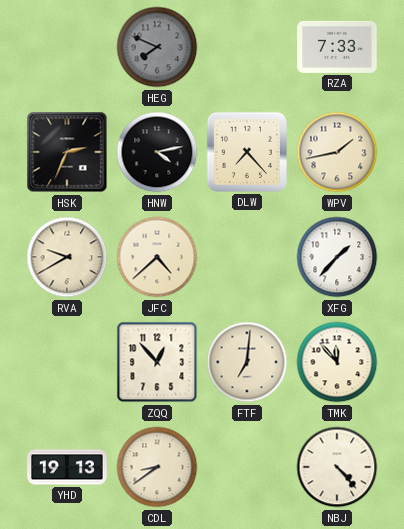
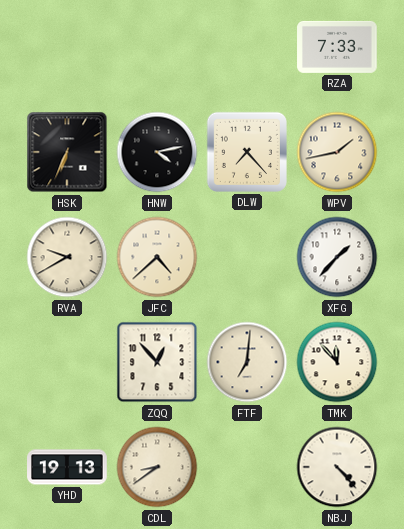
HEG: 7:49 -> none (157, 47)
HSK: 2:34 -> 6:34 (67, 152)
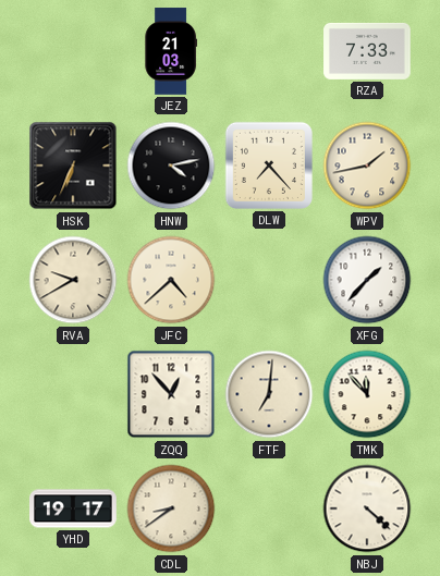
JEZ: none -> 21:03 (171, 51)
YHD: 19:13 -> 19:17 (73, 508)
NBJ: 4:23 -> 4:22 (367, 508)
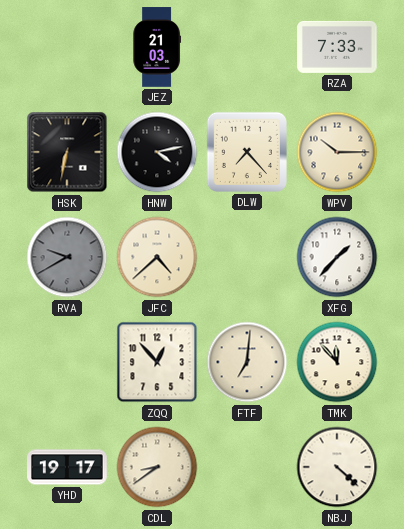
HSK: 6:34 -> 6:32 (67, 152)
WPV: 1:43 -> 10:15 (337, 152)
RVA dial: cream -> grey (67, 257)
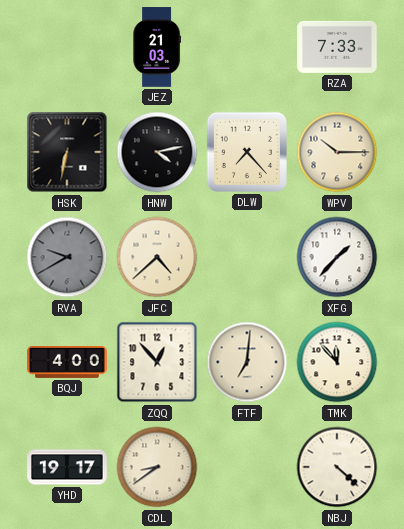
BQJ: none -> 4:00 (67, 362)
